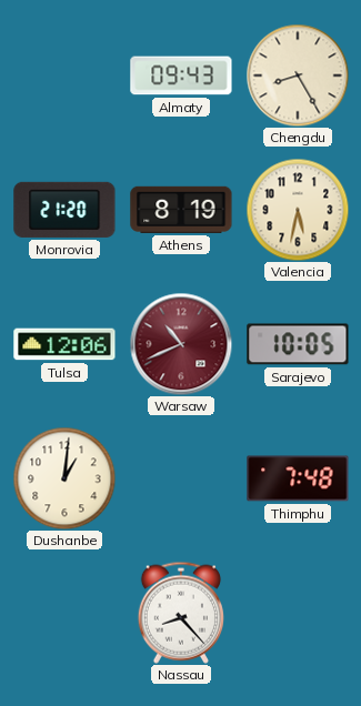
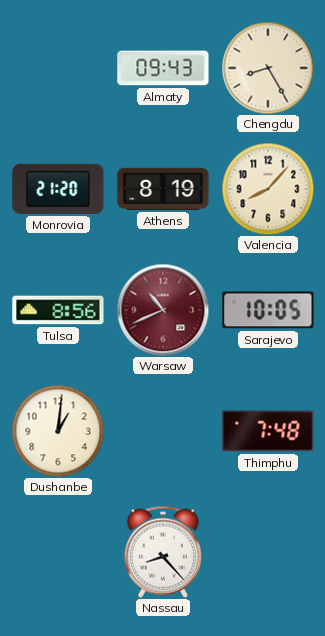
Valencia: 5:32 -> 8:07 (268, 189)
Tulsa: 12:06 -> 8:56 (58, 310)
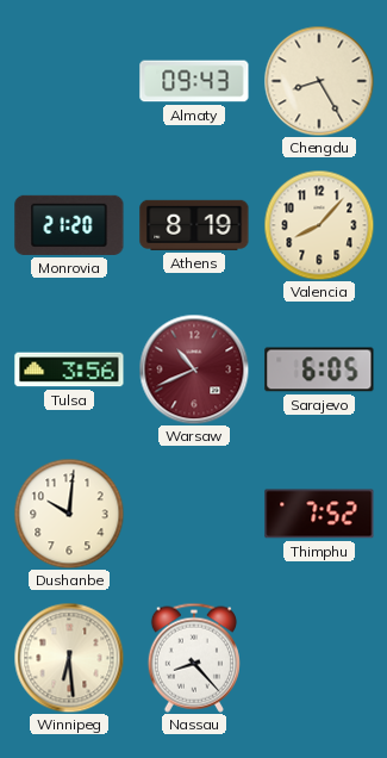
Tulsa: 8:56 -> 3:56 (69, 369)
Sarajevo: 10:05 -> 6:05 (319, 369)
Dushanbe: 1:01 -> 10:01 (69, 514)
Thimphu: 7:48 -> 7:52 (319, 514)
Winnipeg: none -> 6:29 (69, 658)
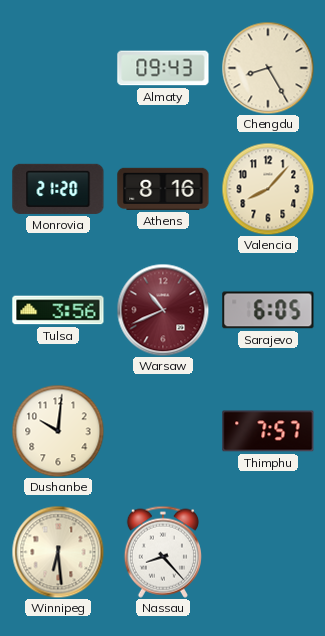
Athens: 8:19 -> 8:16 (163, 189)
Thimphu: 7:52 -> 7:57 (268, 431)
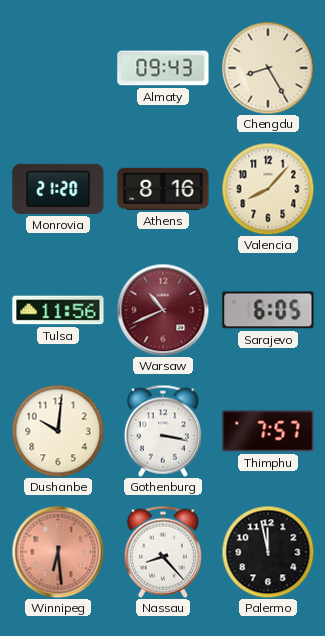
Tulsa: 3:56 -> 11:56 (58, 310)
Gothenburg: none -> 3:17 (163, 431)
Winnipeg dial: cream -> salmon (58, 552)
Palermo: none -> 11:58 (268, 552)
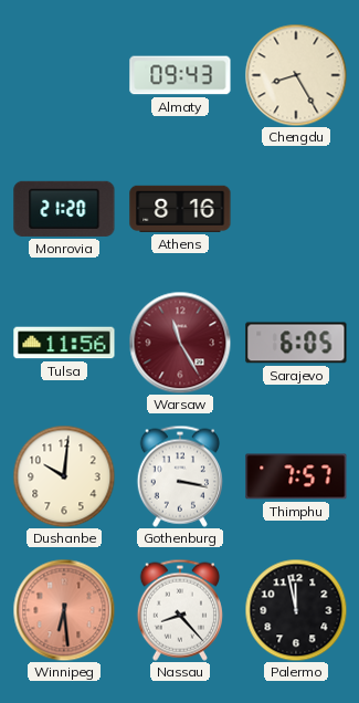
Valencia: 8:07 -> none (268, 189)
Warsaw: 10:41 -> 11:25 (180, 343)
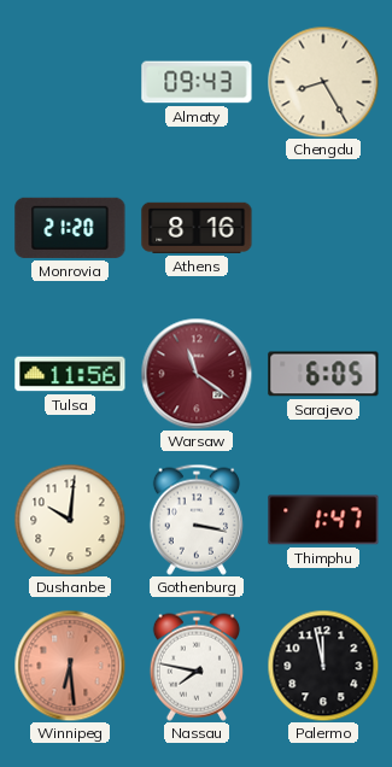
Warsaw: 11:25 -> 11:21 (197, 374)
Thimphu: 7:57 -> 1:47 (323, 520)
Nassau: 8:23 -> 7:47 (197, 666)
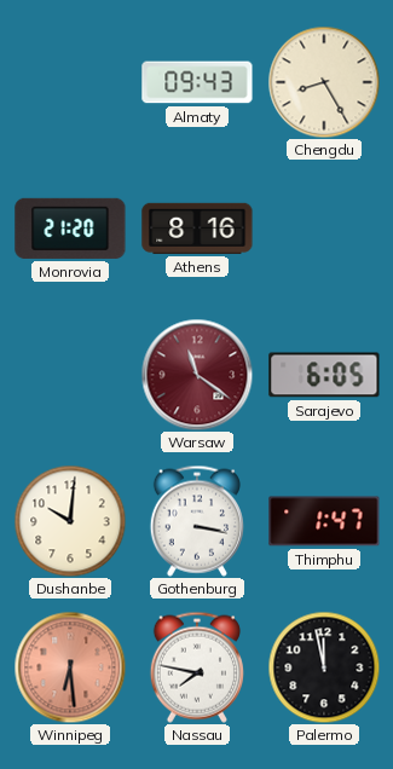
Tulsa: 11:56 -> none (70, 374)
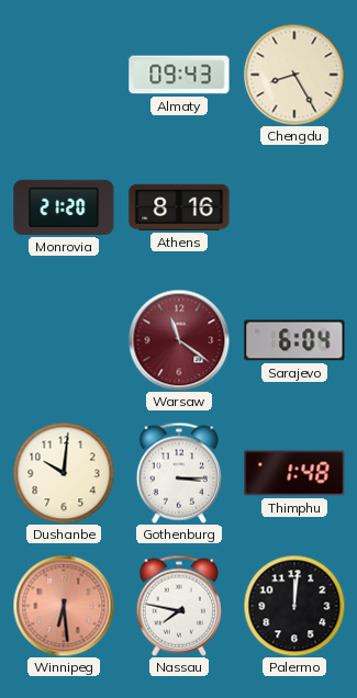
Sarajevo: 6:05 -> 6:04 (294, 340)
Gothenburg: 3:17 -> 3:15 (179, 473)
Thimphu: 1:47 -> 1:48 (294, 473)
Palermo: 11:58 -> 12:01 (294, 606)
